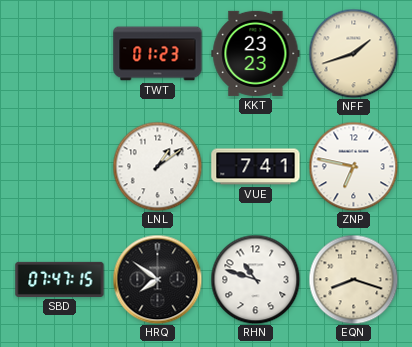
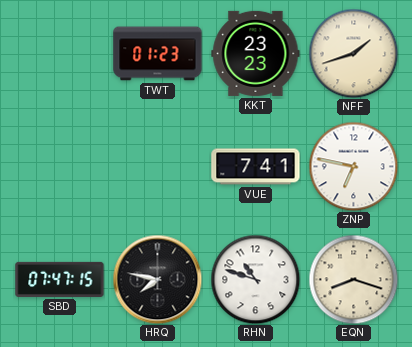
LNL: 1:09 -> none (157, 166)
HRQ: 7:51 -> 7:47 (157, 279)
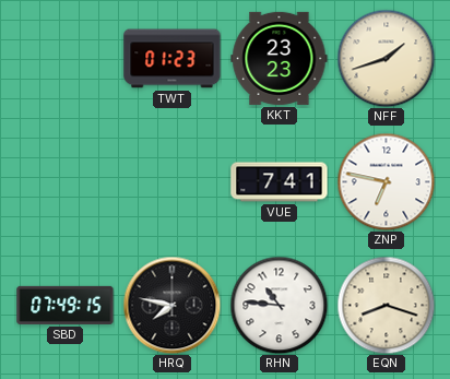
SBD: 07:47 -> 07:49 (66, 305)
RHN: 10:48 -> 10:46 (279, 305)
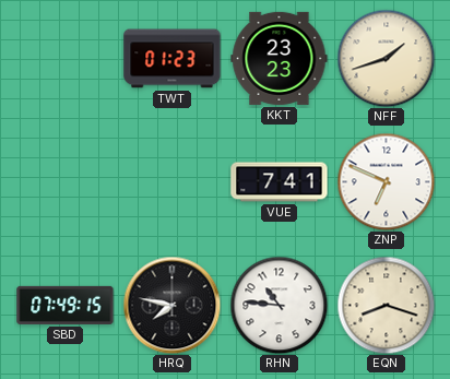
ZNP: 6:47 -> 6:49 (386, 181)
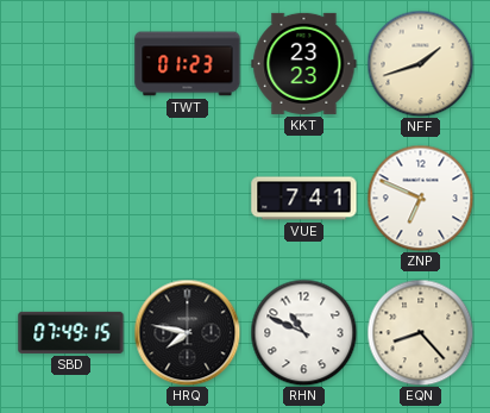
RHN: 10:46 -> 10:49 (303, 332)
EQN: 8:18 -> 8:23 (420, 332)
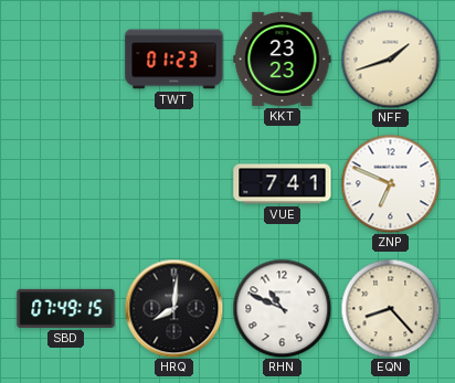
HRQ: 7:47 -> 8:01 (173, 308)
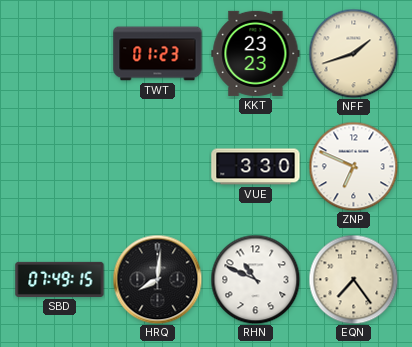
VUE: 7:41 -> 3:30 (256, 167)
EQN: 8:23 -> 7:24 (353, 279)
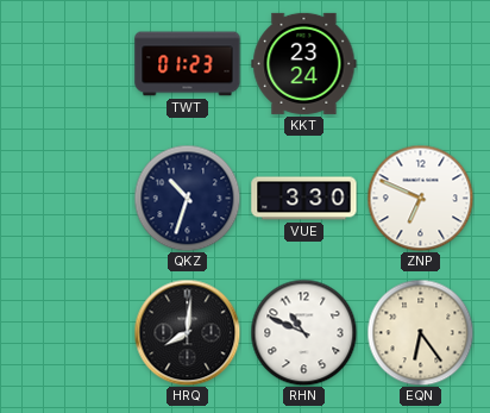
KKT: 23:23 -> 23:24 (304, 63)
NFF: 1:42 -> none (353, 53)
QKZ: none -> 10:33 (187, 198)
SBD: 07:49 -> none (60, 279)
EQN: 7:24 -> 6:24 (420, 332)
